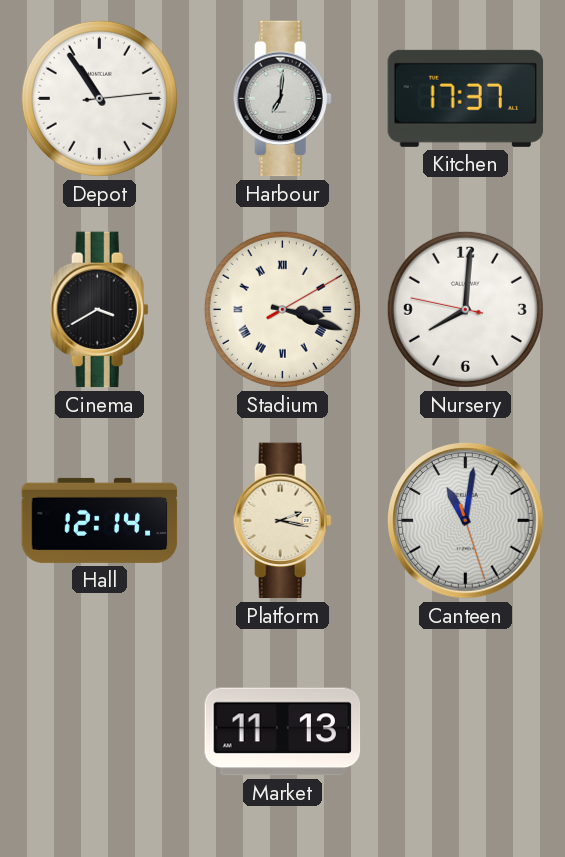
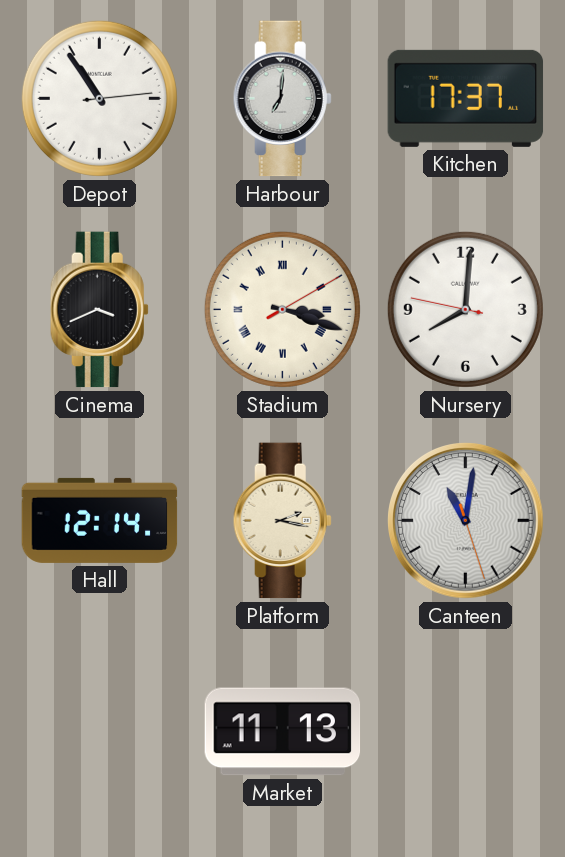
Cinema: 3:40 -> 3:41 (99, 310)
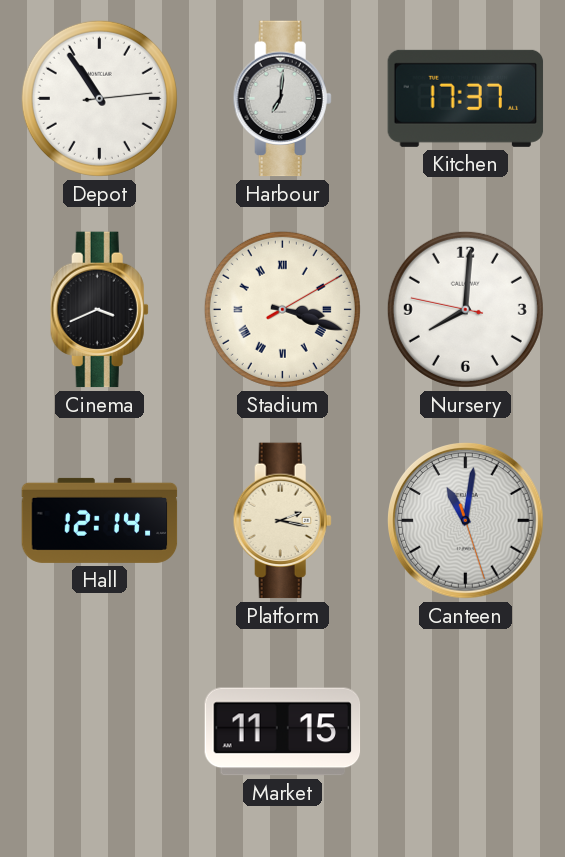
Market: 11:13 -> 11:15 (283, 732)
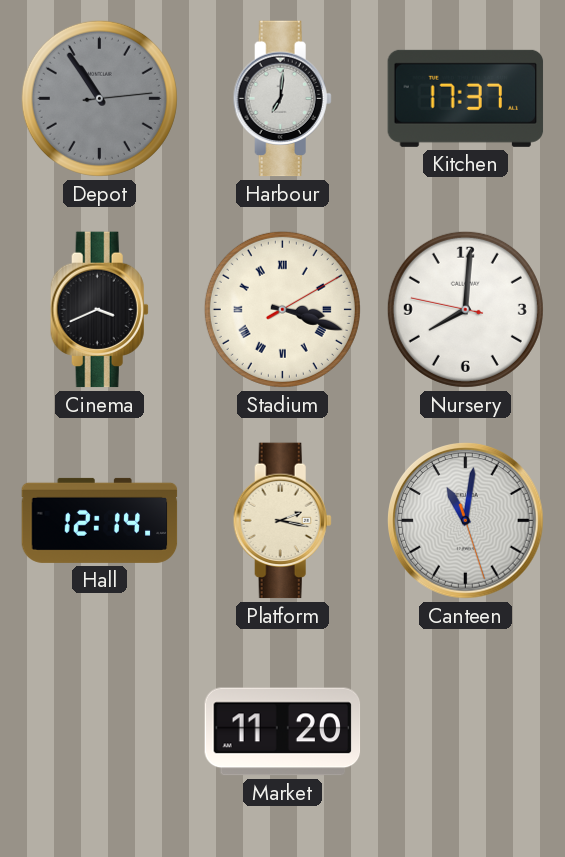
Depot dial: white -> grey (99, 98)
Market: 11:15 -> 11:20 (283, 732)
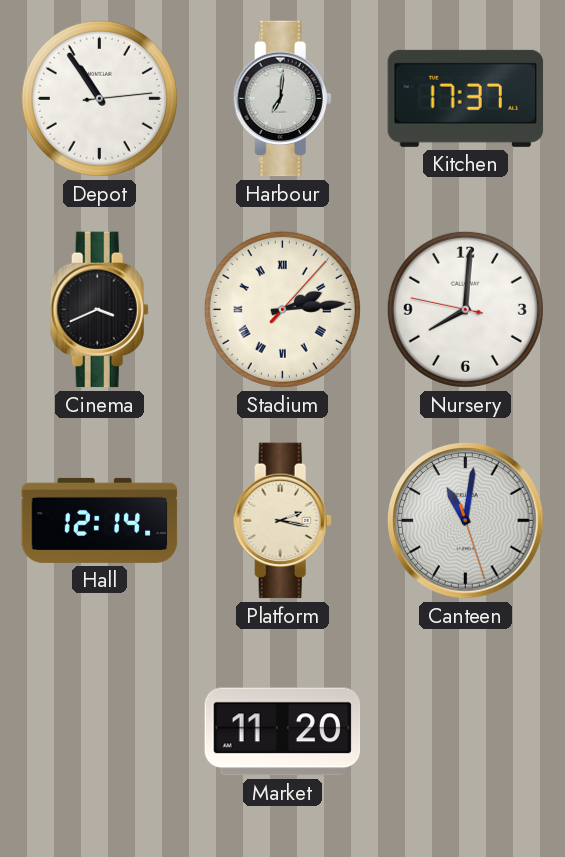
Depot dial: grey -> white (99, 98)
Stadium: 3:18 -> 2:14 (282, 309)
